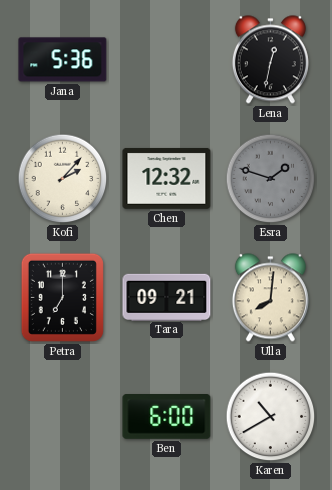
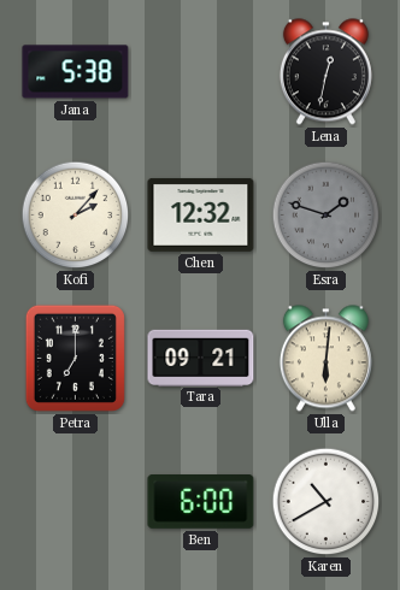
Jana: 5:36 -> 5:38 (76, 72)
Ulla: 8:01 -> 6:01 (325, 359)
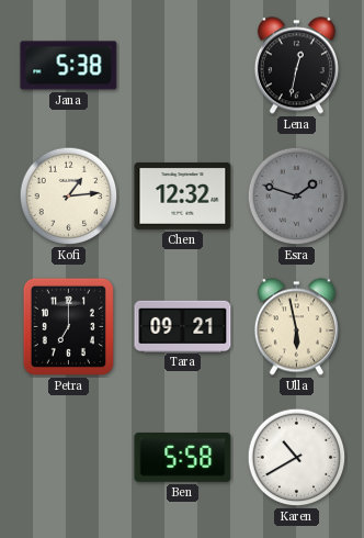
Kofi: 2:07 -> 1:14 (69, 197)
Ulla: 6:01 -> 5:58 (296, 327)
Ben: 6:00 -> 5:58 (183, 458)
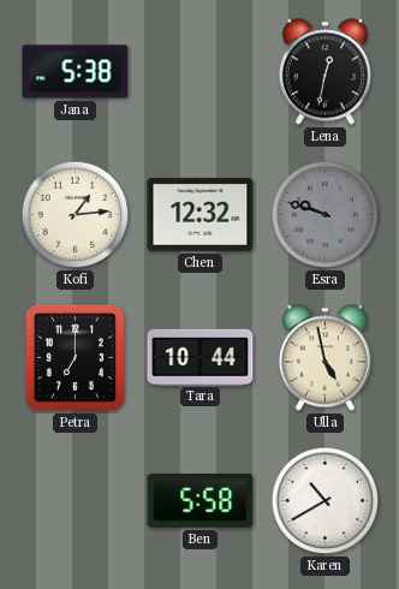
Esra: 1:48 -> 9:48 (326, 215)
Tara: 09:21 -> 10:44 (201, 357)
Ulla: 5:58 -> 4:58 (324, 358)
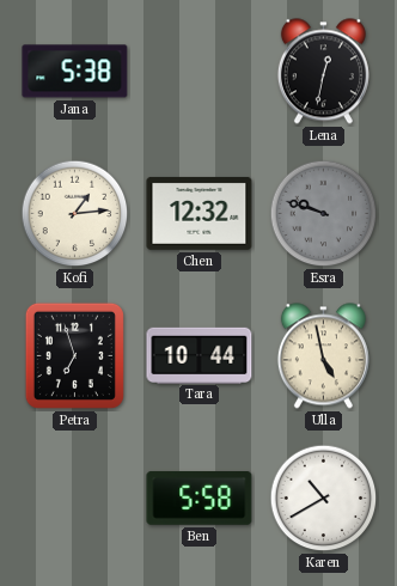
Petra: 7:00 -> 6:57 (74, 355)
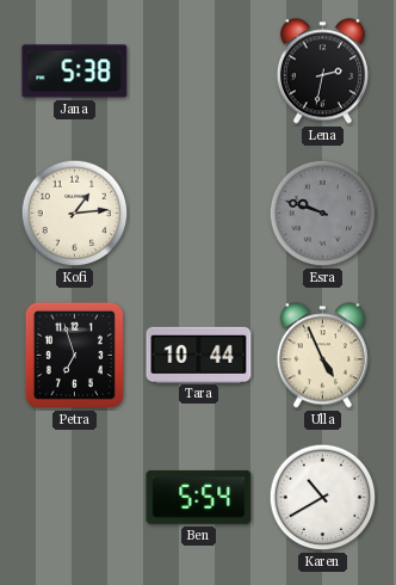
Lena: 12:32 -> 2:32 (322, 72)
Chen: 12:32 -> none (200, 213)
Ulla: 4:58 -> 4:56 (322, 356)
Ben: 5:58 -> 5:54 (199, 498)
